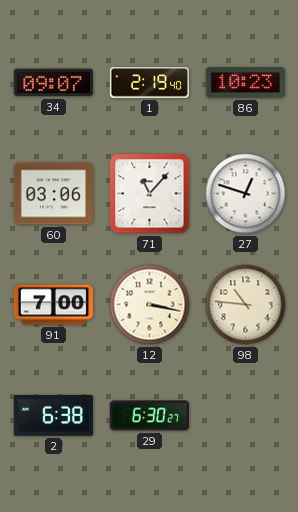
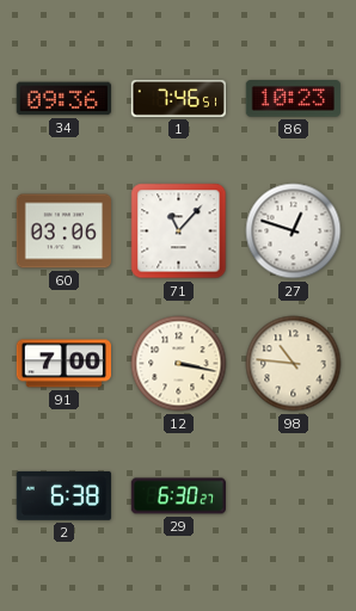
34: 09:07 -> 09:36 (63, 99)
1: 2:19 -> 7:46 (178, 98)
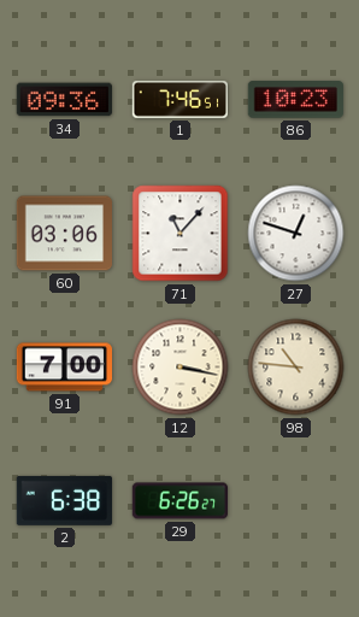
29: 6:30 -> 6:26 (179, 501)
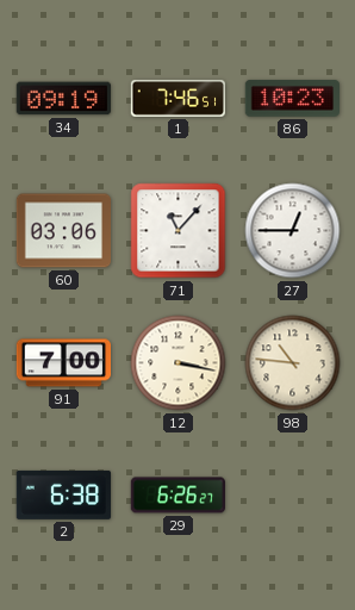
34: 09:36 -> 09:19 (63, 99)
27: 12:48 -> 12:45 (293, 231)
